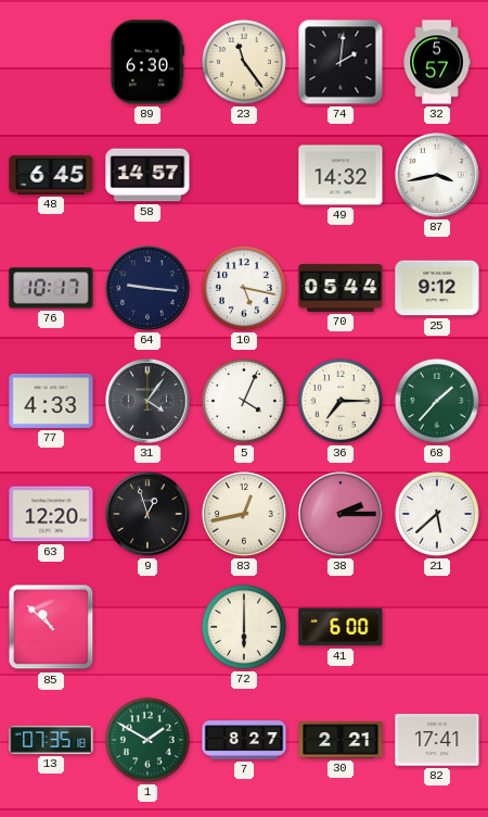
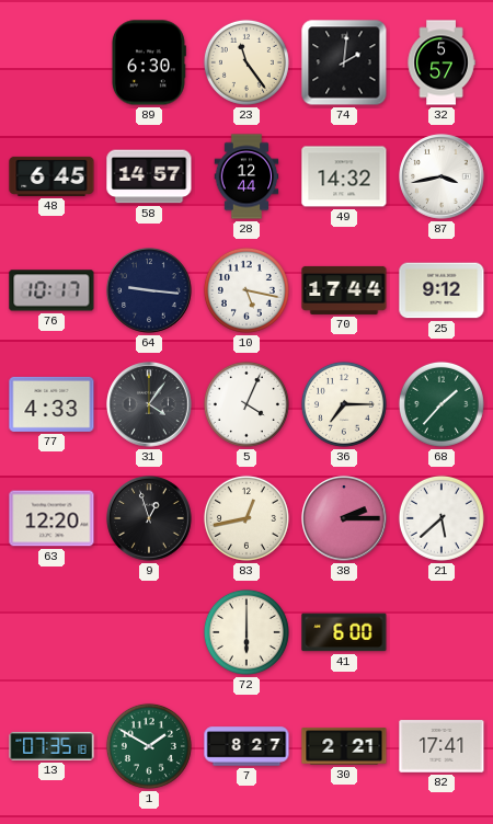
28: none -> 12:44 (246, 176)
70: 05:44 -> 17:44 (344, 290)
85: 10:52 -> none (51, 627)
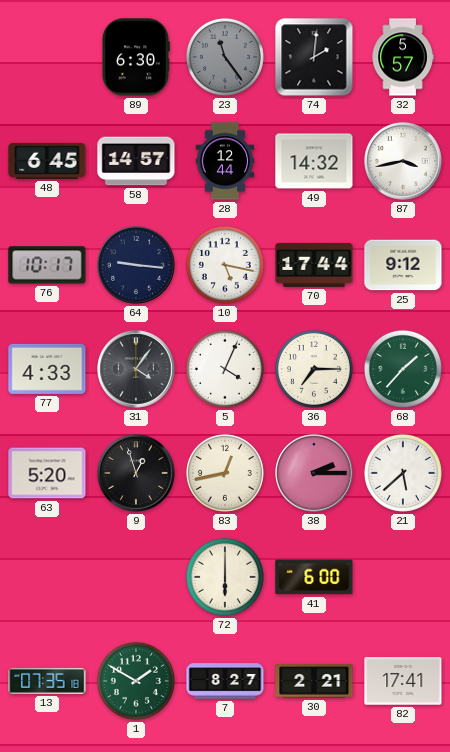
23 dial: cream -> grey (225, 57)
63: 12:20 -> 5:20 (47, 473)
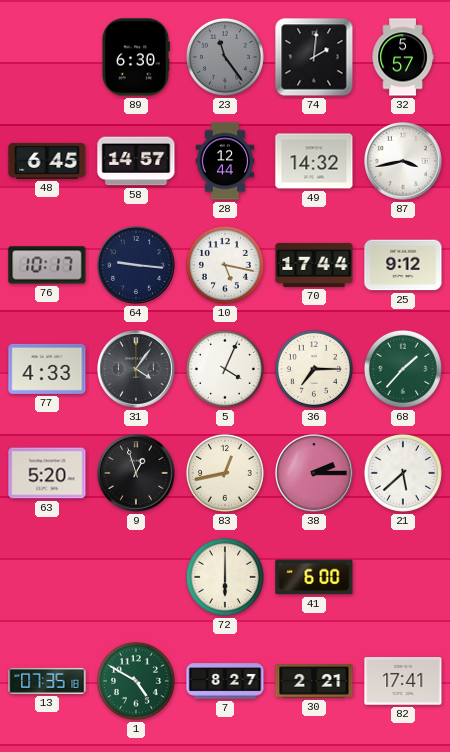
1: 1:50 -> 4:50 (136, 681)
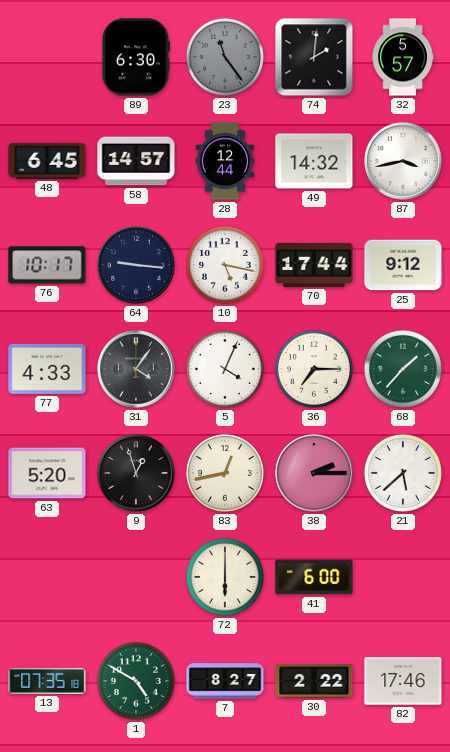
30: 2:21 -> 2:22 (314, 681)
82: 17:41 -> 17:46 (403, 681)
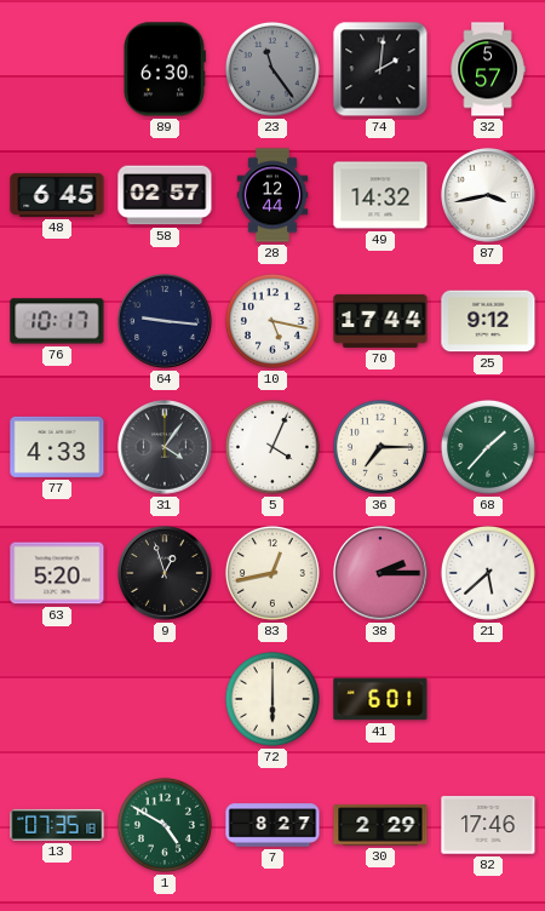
58: 14:57 -> 02:57 (165, 195)
41: 6:00 -> 6:01 (380, 699)
30: 2:22 -> 2:29 (380, 825)
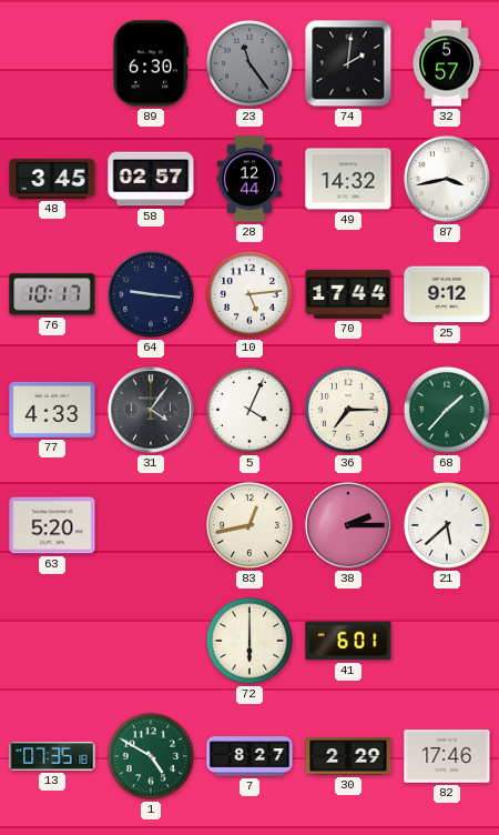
48: 6:45 -> 3:45 (52, 179)
10: 5:17 -> 5:14 (249, 294)
9: 12:57 -> none (165, 573)
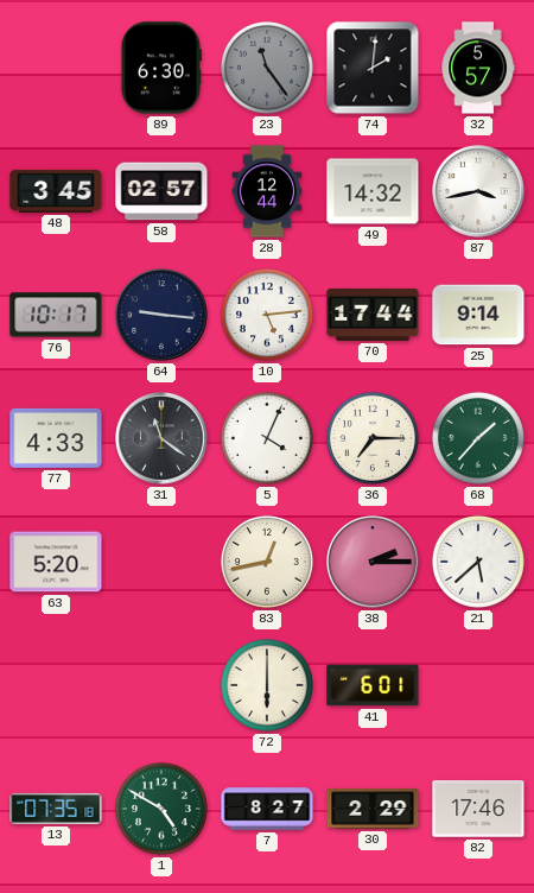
25: 9:12 -> 9:14 (478, 315)
31: 4:06 -> 11:21 (161, 438)
